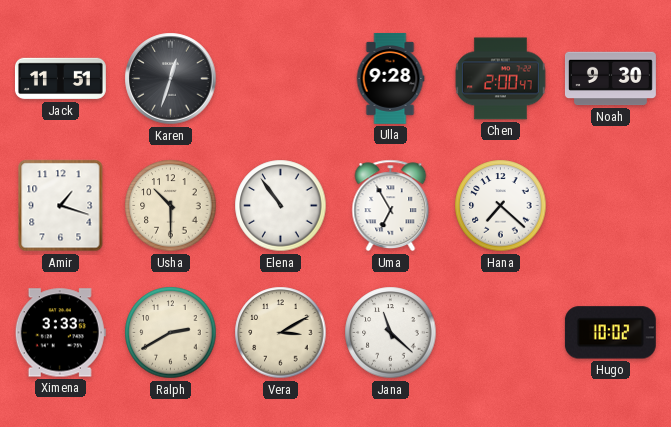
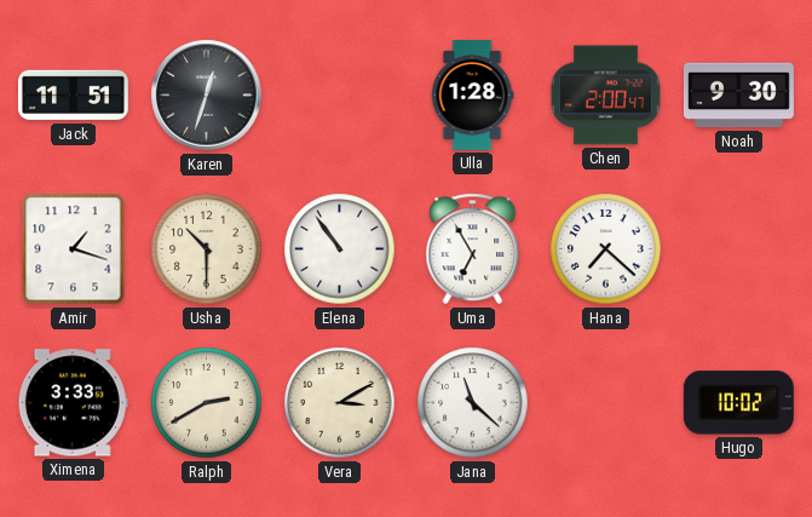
Ulla: 9:28 -> 1:28 (472, 94)
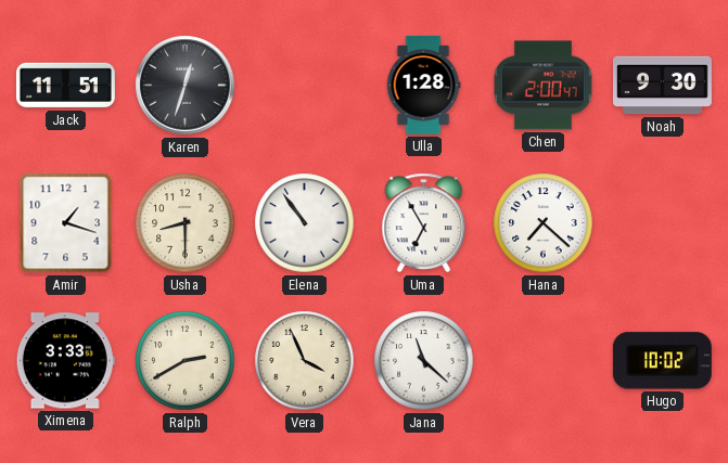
Usha: 10:30 -> 8:30 (186, 223)
Vera: 3:10 -> 3:56 (305, 361)
